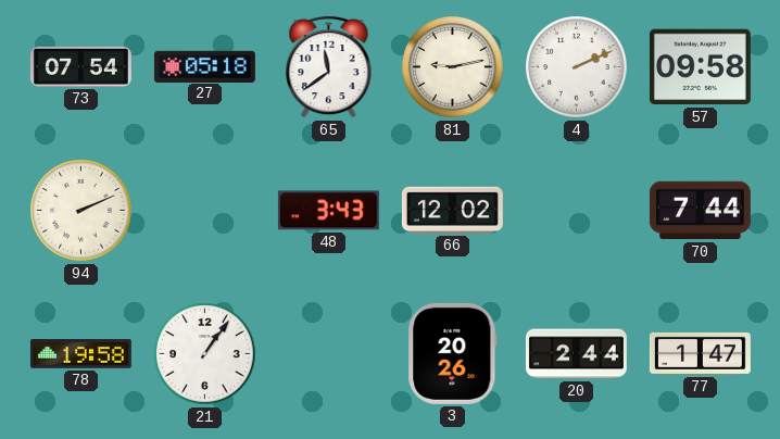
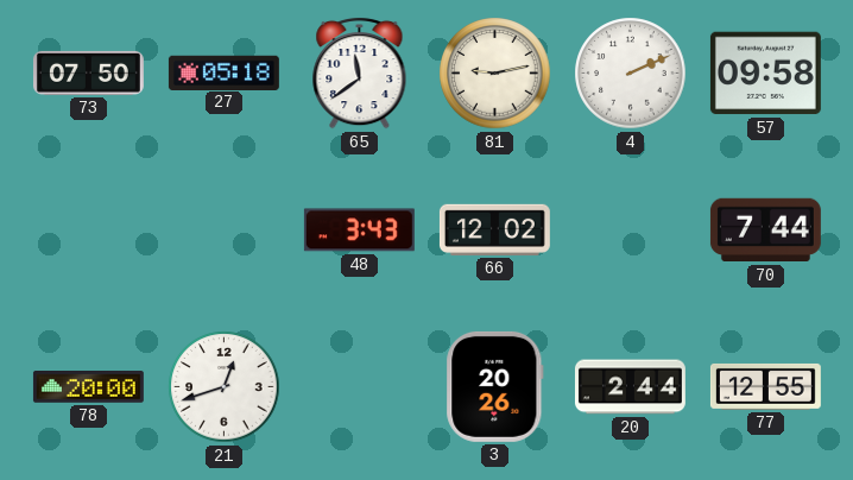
73: 07:54 -> 07:50 (88, 72)
94: 2:11 -> none (81, 211)
78: 19:58 -> 20:00 (88, 387)
21: 1:06 -> 12:42 (225, 387)
77: 1:47 -> 12:55 (765, 386)
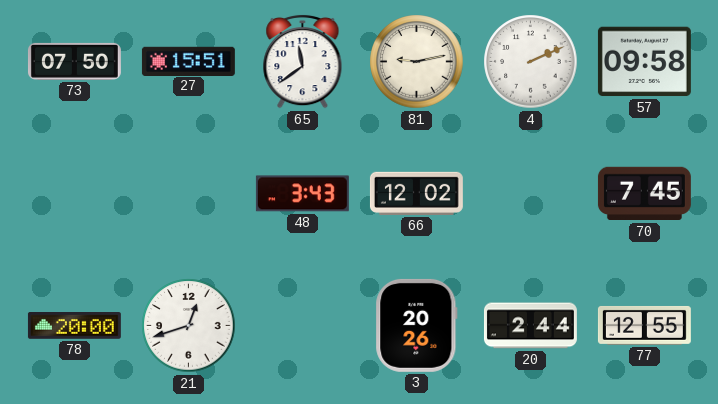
27: 05:18 -> 15:51 (188, 61)
70: 7:44 -> 7:45 (644, 194)
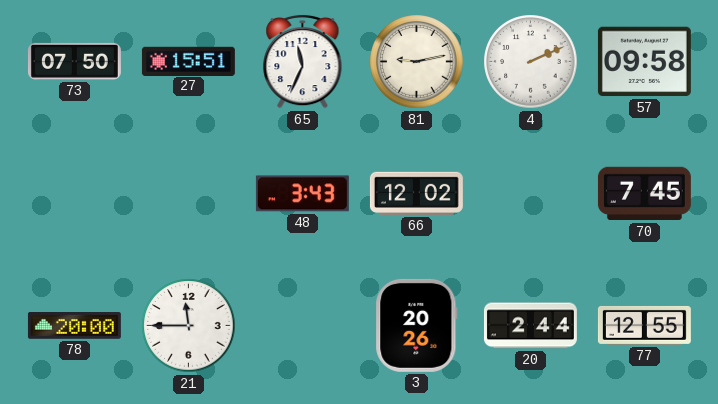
65: 11:39 -> 11:34 (303, 61)
21: 12:42 -> 11:45 (189, 326)
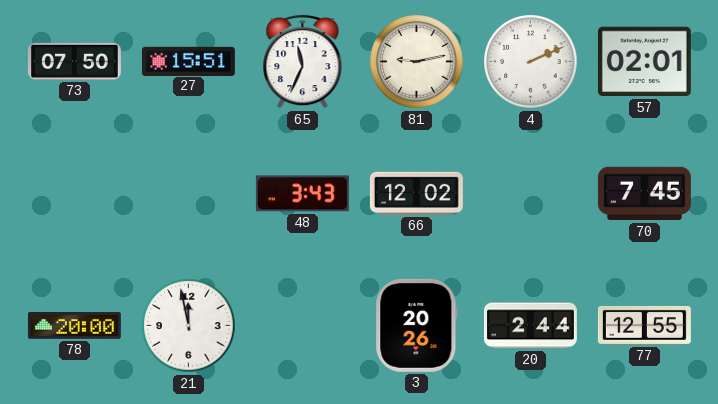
57: 09:58 -> 02:01 (644, 62)
21: 11:45 -> 11:58 (189, 326)
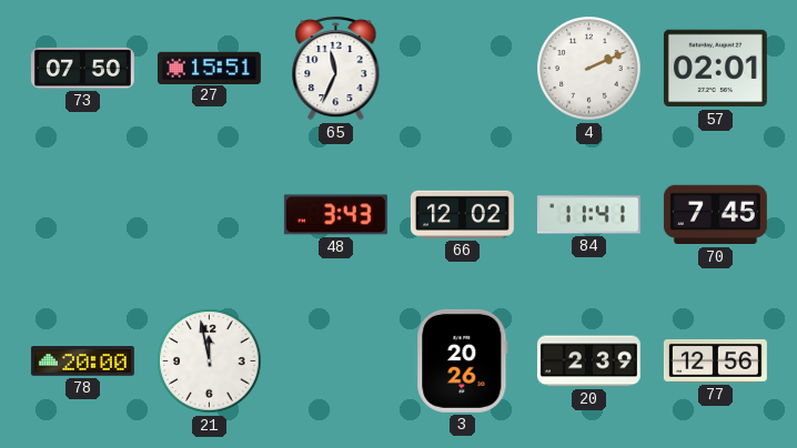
81: 9:13 -> none (417, 62)
84: none -> 11:41 (588, 215)
20: 2:44 -> 2:39 (588, 362)
77: 12:55 -> 12:56 (715, 360)
